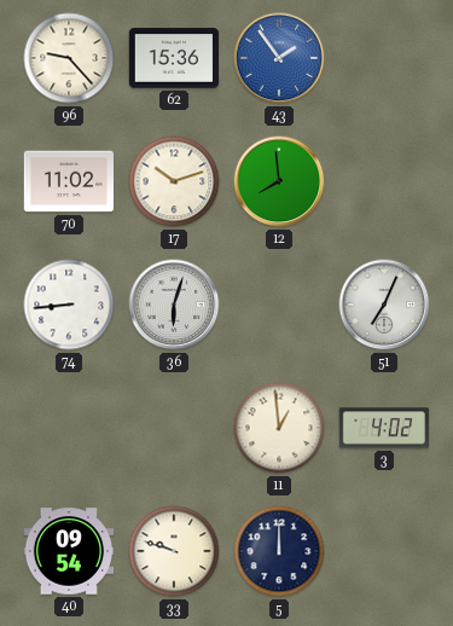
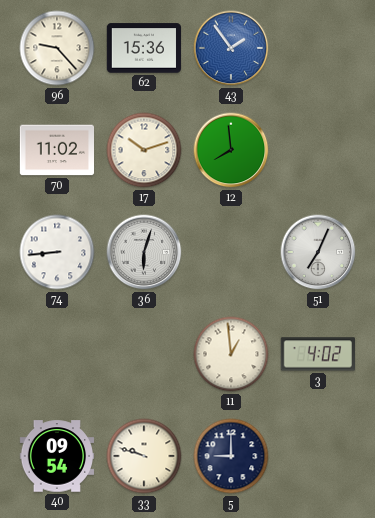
5: 12:00 -> 9:00 (231, 456)
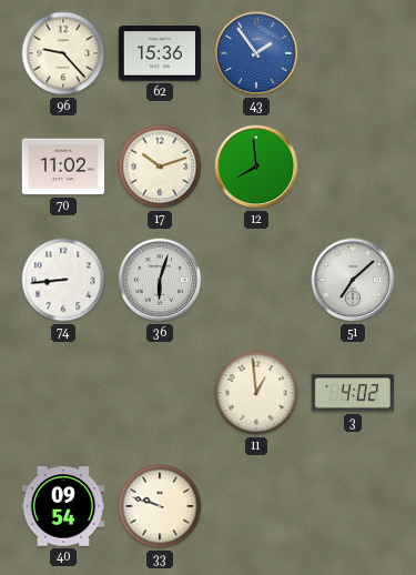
51: 7:04 -> 7:08 (353, 280)
5: 9:00 -> none (231, 456)
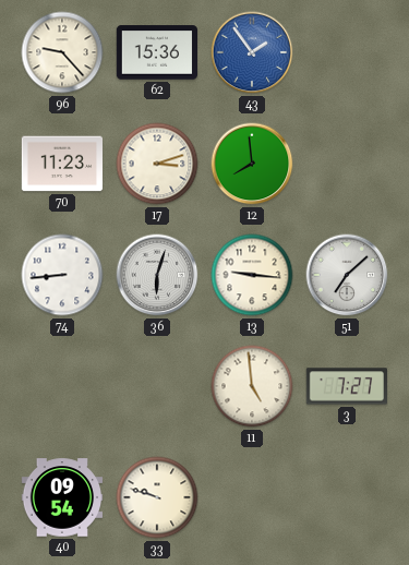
70: 11:02 -> 11:23 (62, 164)
17: 10:12 -> 3:12 (157, 164)
13: none -> 9:16 (252, 275)
11: 12:59 -> 4:59 (252, 386)
3: 4:02 -> 7:27 (346, 386)
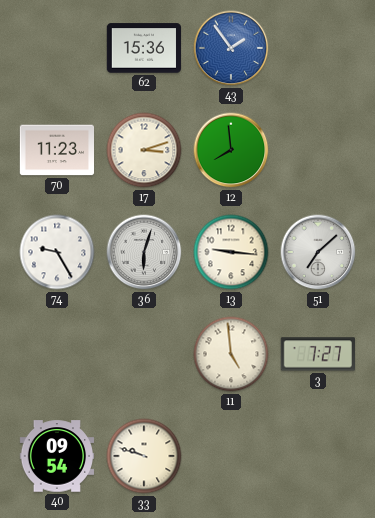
96: 9:23 -> none (62, 52)
74: 8:44 -> 9:25 (57, 252)
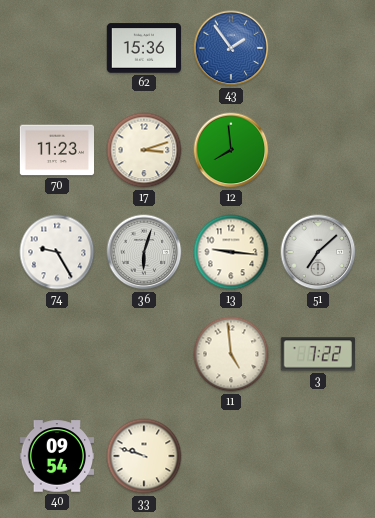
3: 7:27 -> 7:22 (317, 354)
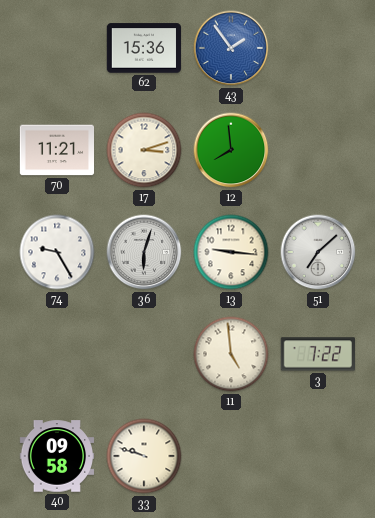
70: 11:23 -> 11:21 (57, 150)
40: 09:54 -> 09:58 (57, 456)
